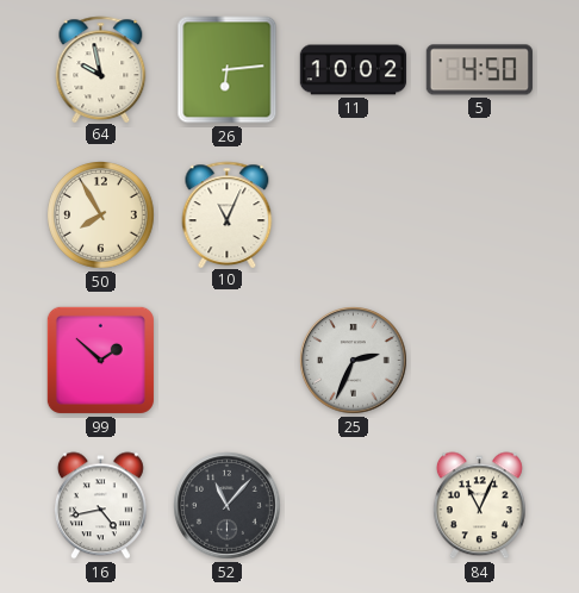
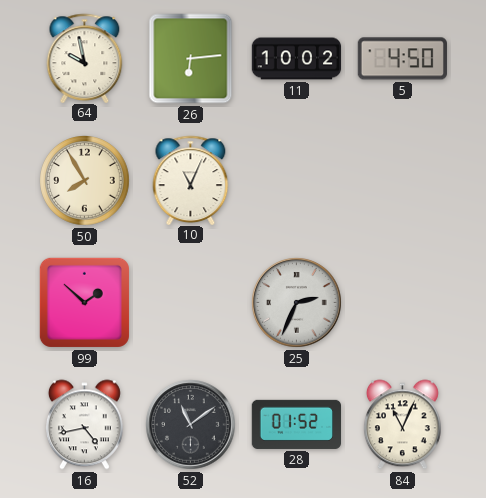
52: 11:07 -> 11:09 (191, 425)
28: none -> 01:52 (296, 424)
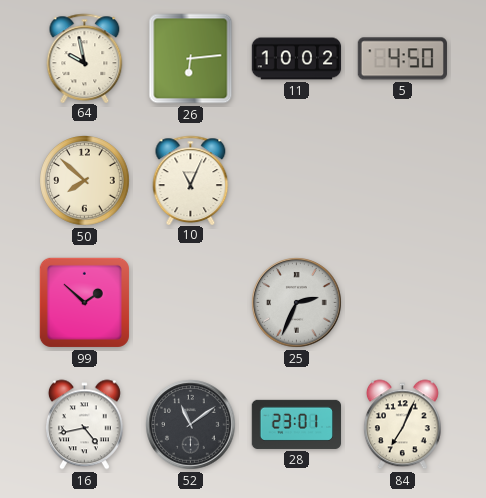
50: 7:55 -> 7:52 (85, 181)
28: 01:52 -> 23:01 (296, 424)
84: 11:04 -> 7:04 (402, 425)
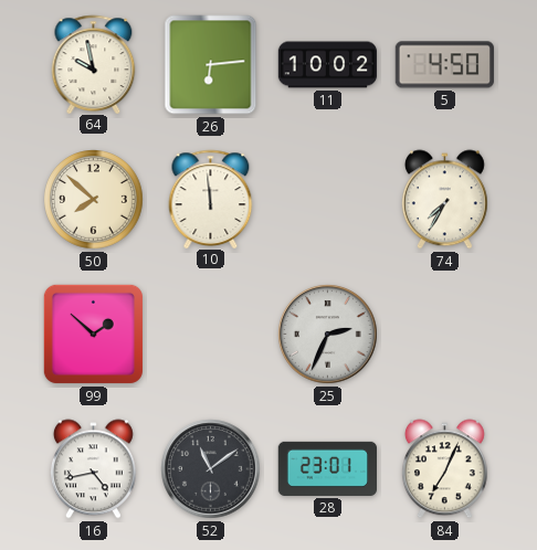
10: 11:04 -> 11:59 (211, 199)
74: none -> 7:35 (444, 200)
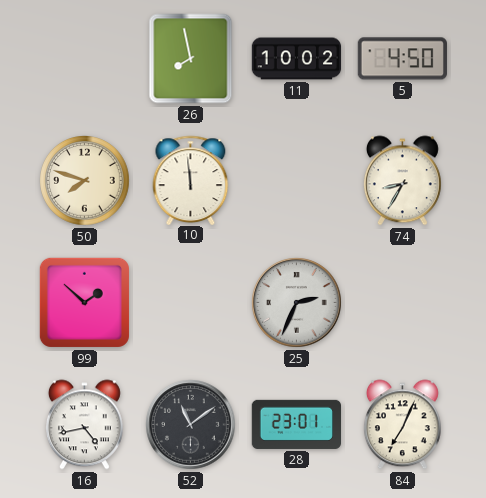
64: 9:58 -> none (94, 64)
26: 6:14 -> 7:58 (191, 59)
50: 7:52 -> 7:48 (85, 181)
74: 7:35 -> 8:35 (402, 181)
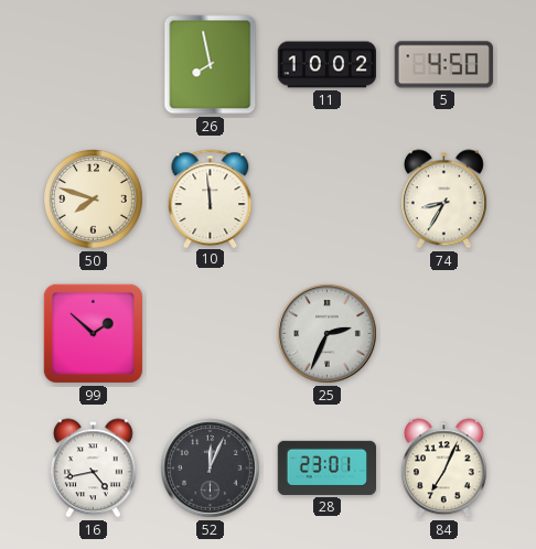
52: 11:09 -> 12:04 (211, 469)
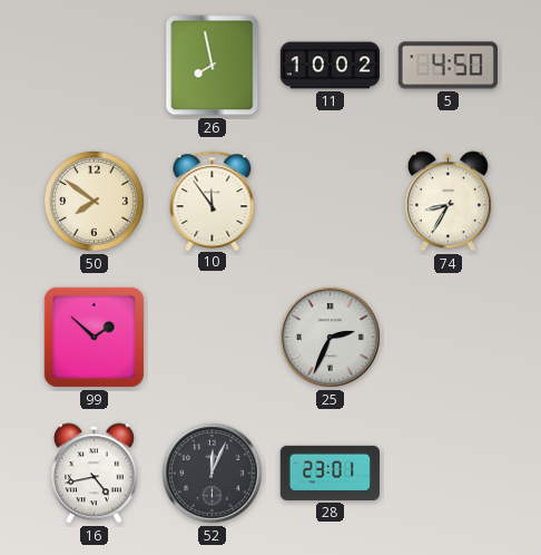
50: 7:48 -> 7:51 (95, 202)
10: 11:59 -> 11:54 (213, 201)
84: 7:04 -> none (443, 469)
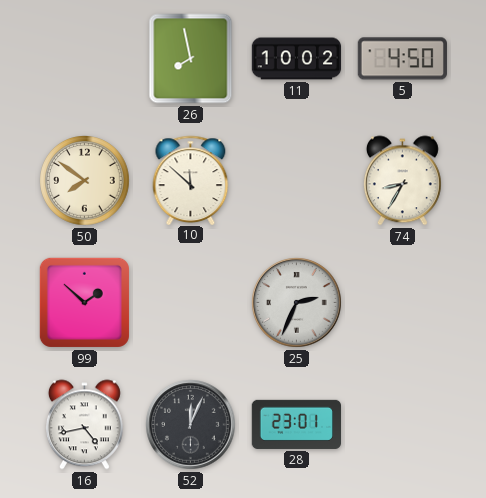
10: 11:54 -> 11:52 (191, 180)
